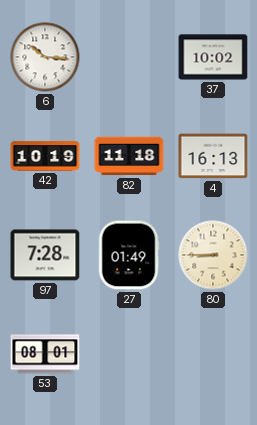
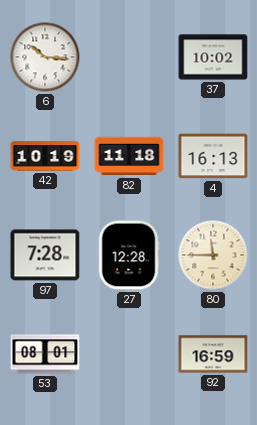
27: 01:49 -> 12:28 (129, 255)
80: 8:45 -> 11:45 (213, 255)
92: none -> 16:59 (213, 354)
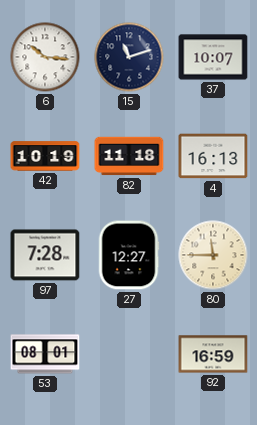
15: none -> 11:12 (129, 57)
37: 10:02 -> 10:07 (213, 57)
27: 12:28 -> 12:27 (129, 255)
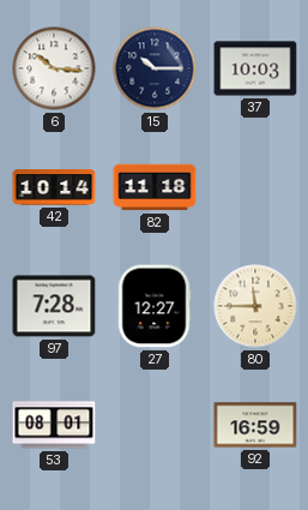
15: 11:12 -> 10:15 (155, 68)
37: 10:07 -> 10:03 (255, 68)
42: 10:19 -> 10:14 (54, 187)
4: 16:13 -> none (213, 156)
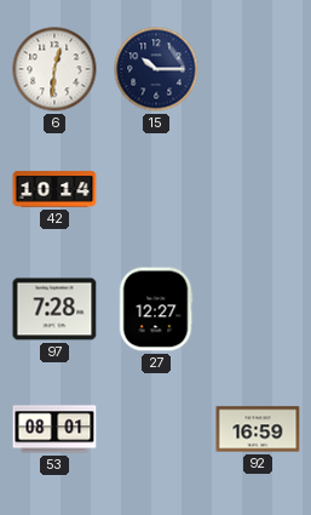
6: 10:16 -> 12:31 (54, 69)
37: 10:03 -> none (255, 68)
82: 11:18 -> none (155, 187)
80: 11:45 -> none (255, 306)
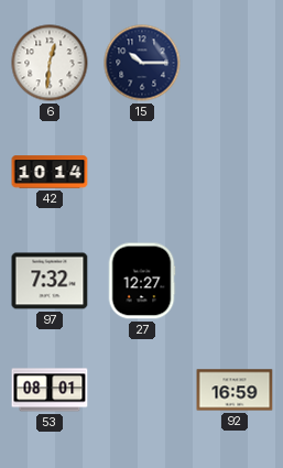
97: 7:28 -> 7:32 (50, 281)
